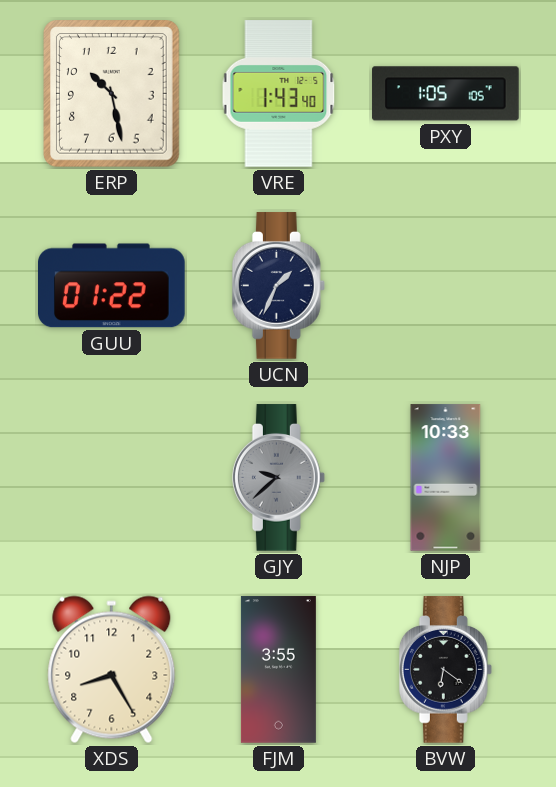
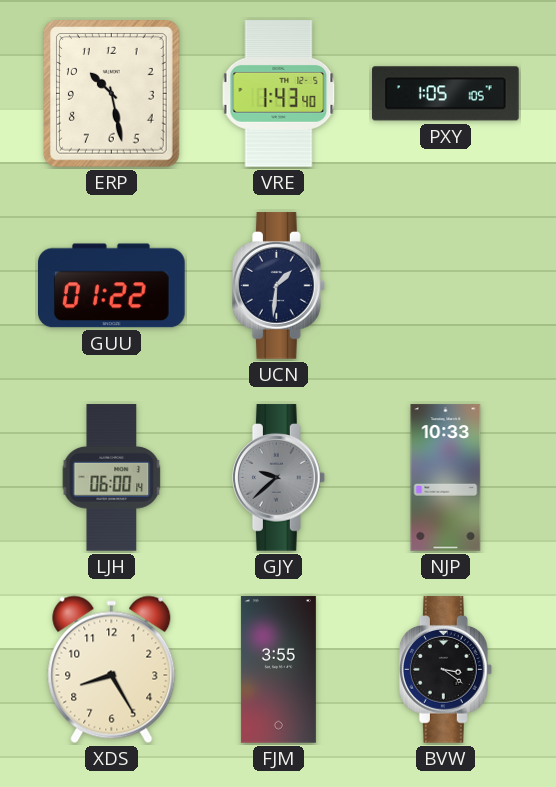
UCN: 1:34 -> 1:31 (278, 286)
LJH: none -> 06:00 (112, 478)
BVW: 6:21 -> 3:21 (445, 670)
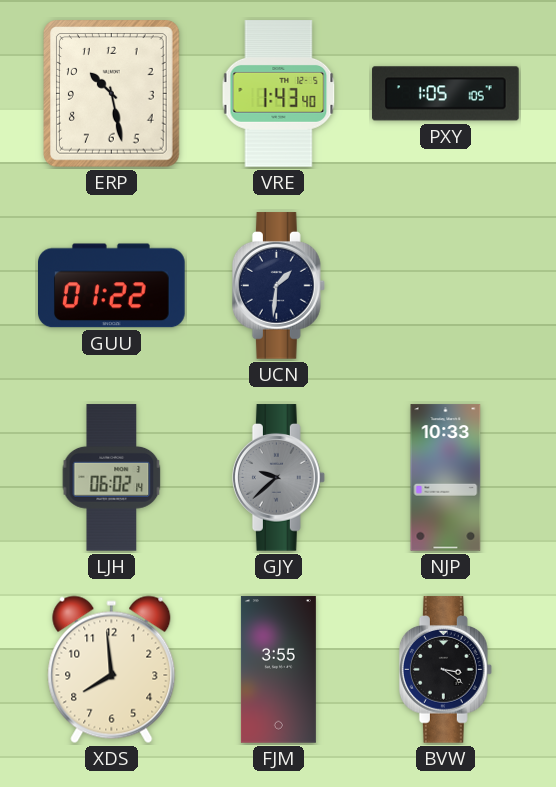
LJH: 06:00 -> 06:02 (112, 478)
XDS: 8:25 -> 7:59 (112, 670)
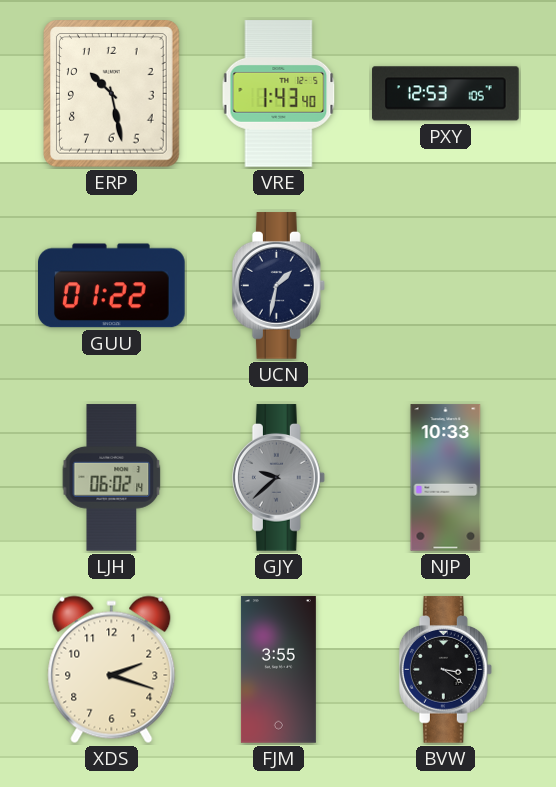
PXY: 1:05 -> 12:53 (446, 94)
UCN: 1:31 -> 1:32 (278, 286)
XDS: 7:59 -> 2:18 (112, 670)
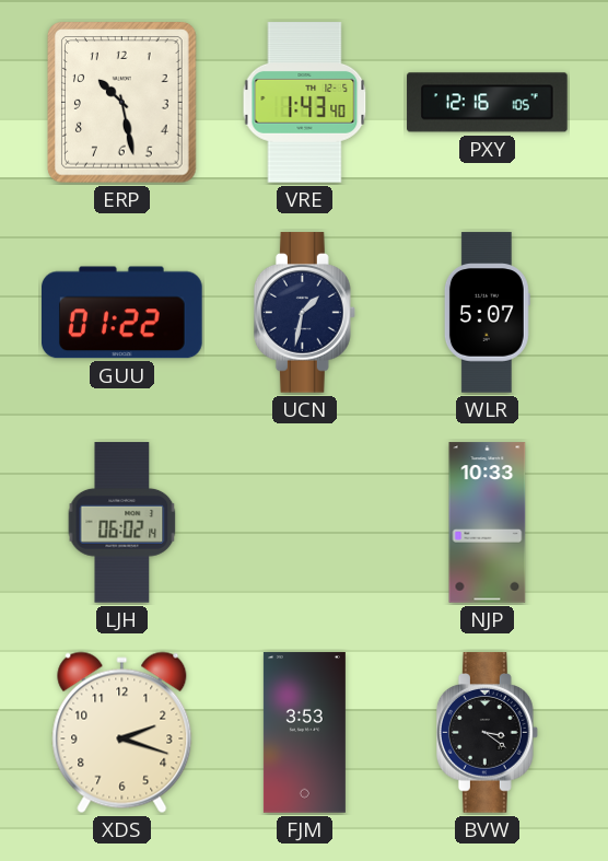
PXY: 12:53 -> 12:16 (488, 103)
WLR: none -> 5:07 (487, 313)
GJY: 9:38 -> none (278, 478)
FJM: 3:55 -> 3:53 (304, 733)
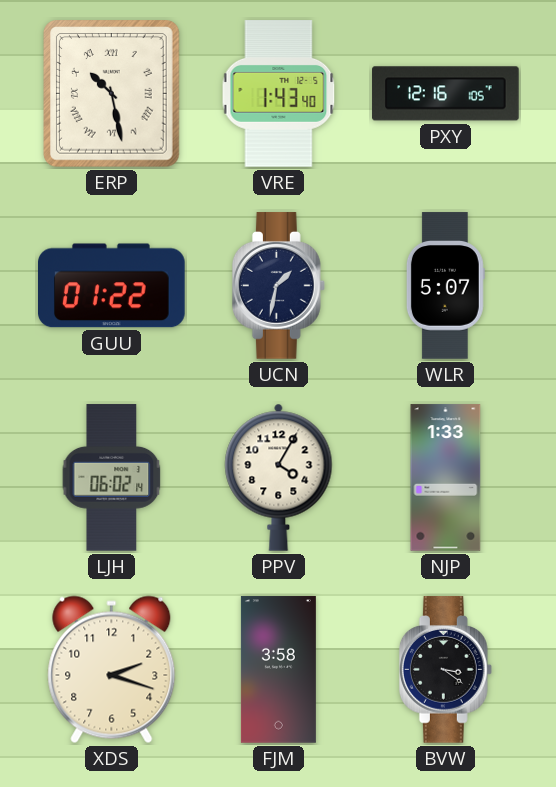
ERP numerals: Arabic -> Roman (112, 94)
PPV: none -> 4:05 (279, 477)
NJP: 10:33 -> 1:33 (446, 478)
FJM: 3:53 -> 3:58 (278, 670)
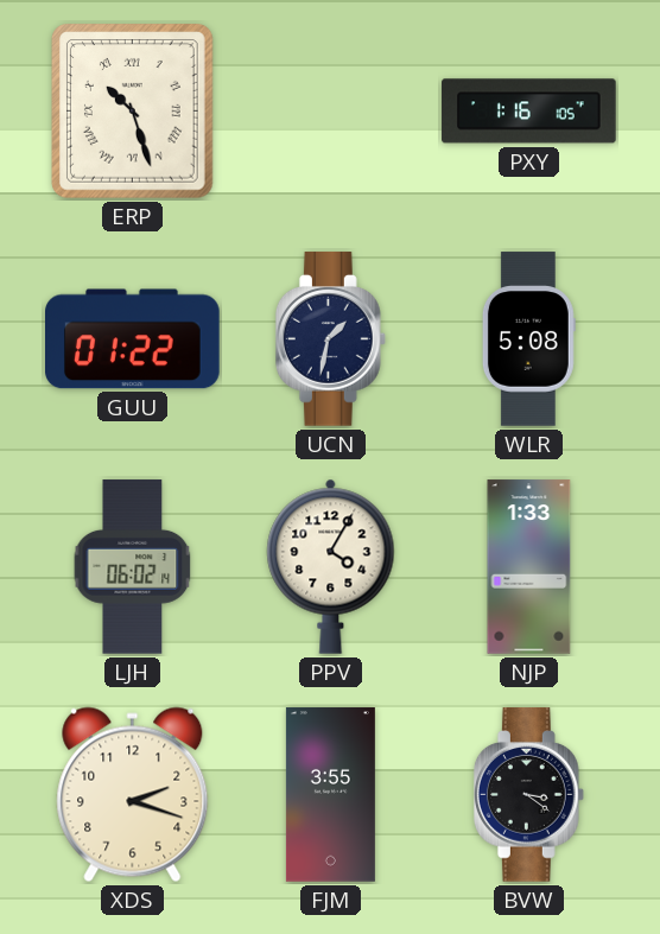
ERP: 10:28 -> 10:27 (133, 112)
VRE: 1:43 -> none (279, 94)
PXY: 12:16 -> 1:16 (529, 112)
WLR: 5:07 -> 5:08 (528, 339)
FJM: 3:58 -> 3:55 (330, 795)
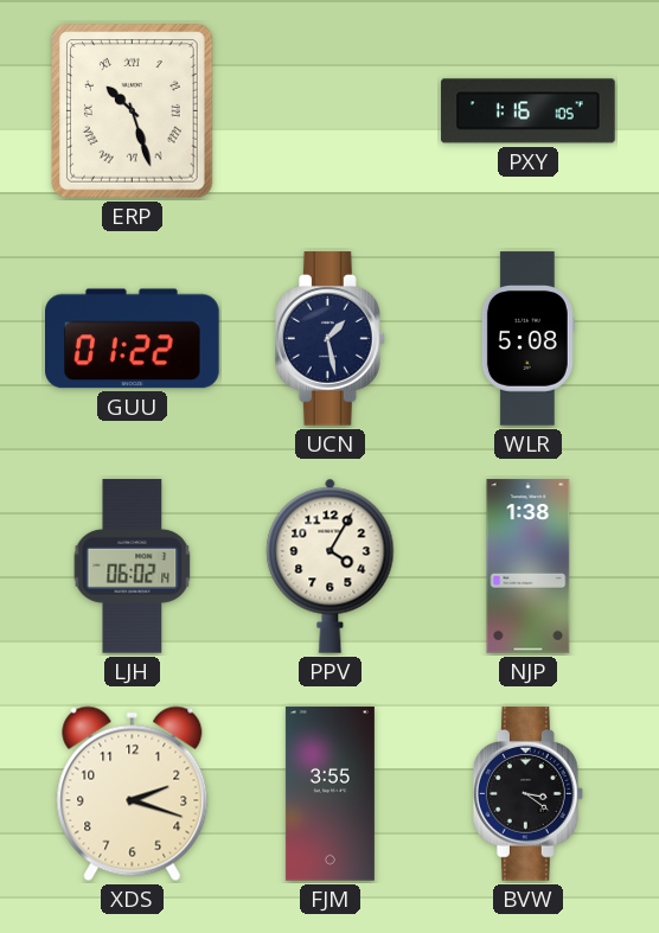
UCN: 1:32 -> 1:28 (329, 339)
NJP: 1:33 -> 1:38 (529, 567)
